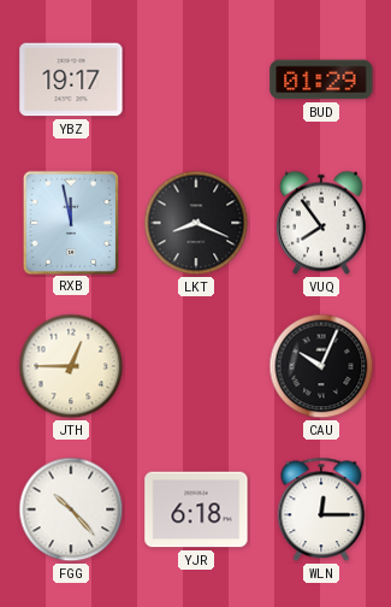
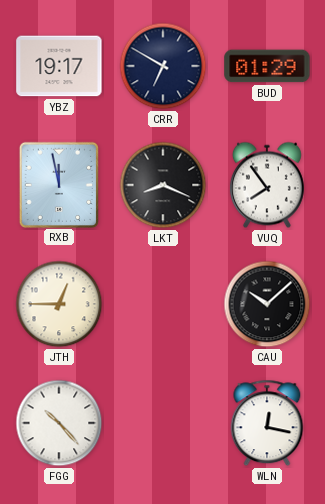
CRR: none -> 6:50 (163, 66)
CAU: 10:04 -> 10:08 (267, 304)
YJR: 6:18 -> none (196, 509)
WLN: 12:15 -> 12:17 (267, 423)
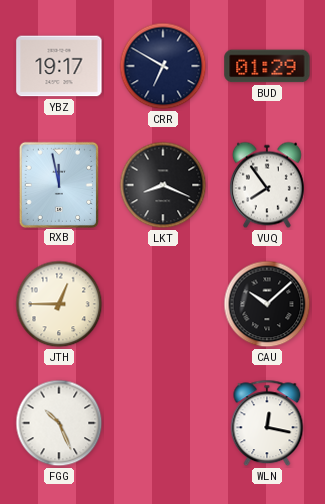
FGG: 10:23 -> 10:26 (59, 423)
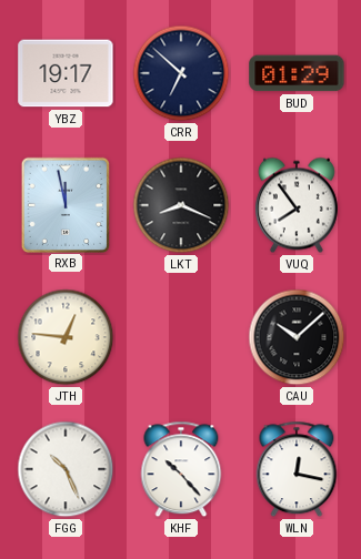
CRR: 6:50 -> 6:52 (181, 73)
JTH: 12:45 -> 12:46 (66, 337)
KHF: none -> 10:23 (181, 469)
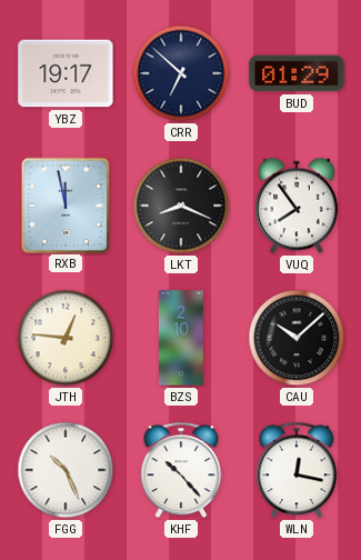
BZS: none -> 2:10 (181, 338)
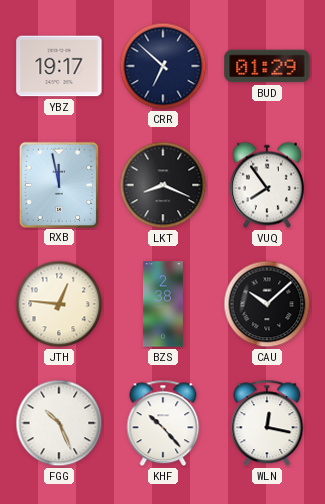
BZS: 2:10 -> 2:38 (163, 304)
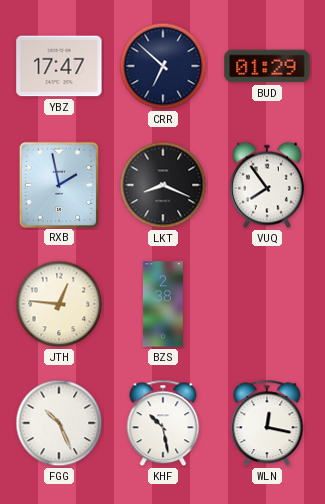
YBZ: 19:17 -> 17:47 (59, 66)
RXB: 11:58 -> 1:58 (59, 184)
CAU: 10:08 -> none (267, 304)
KHF: 10:23 -> 10:28 (163, 423)
